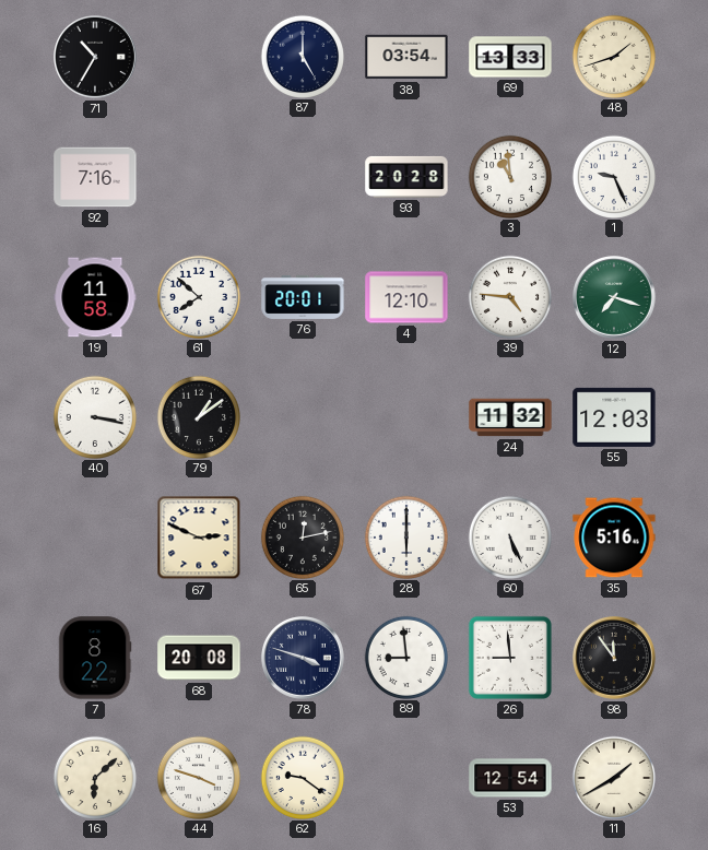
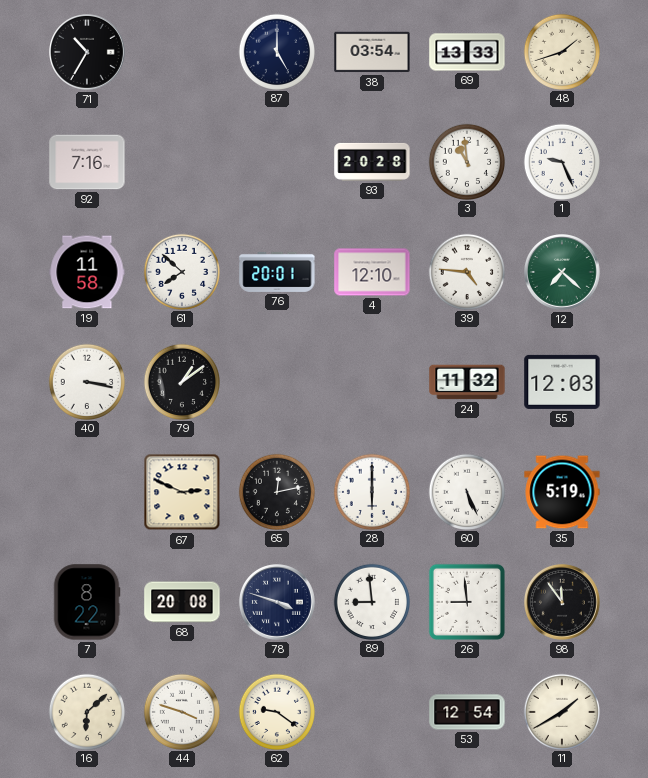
12: 7:18 -> 7:22 (563, 273)
35: 5:16 -> 5:19 (562, 492)
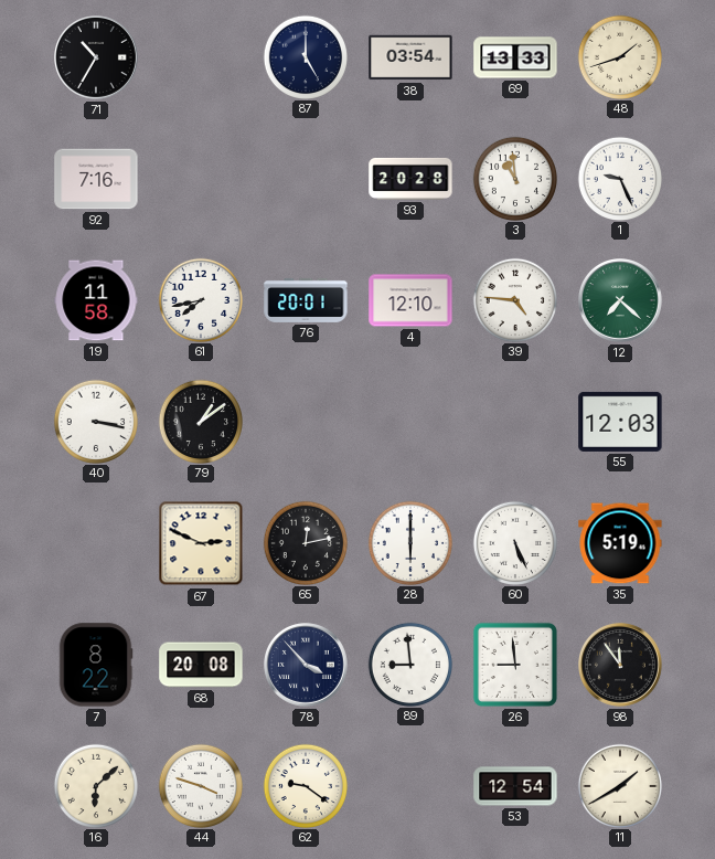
61: 7:52 -> 7:43 (200, 299)
24: 11:32 -> none (467, 382)
78: 3:48 -> 3:53 (307, 666)
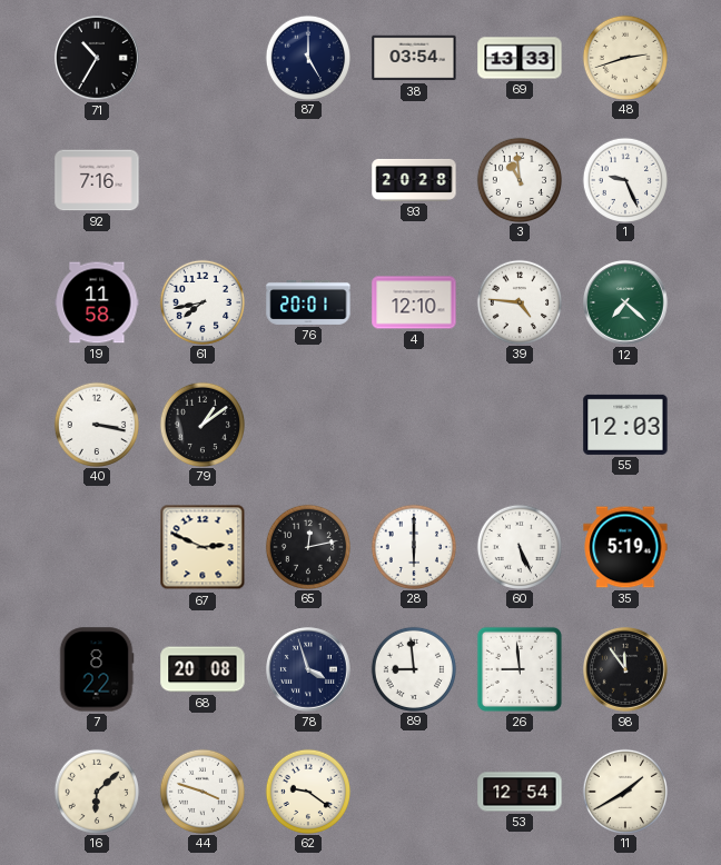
48: 1:42 -> 2:42 (624, 57)
78: 3:53 -> 3:57 (309, 670)
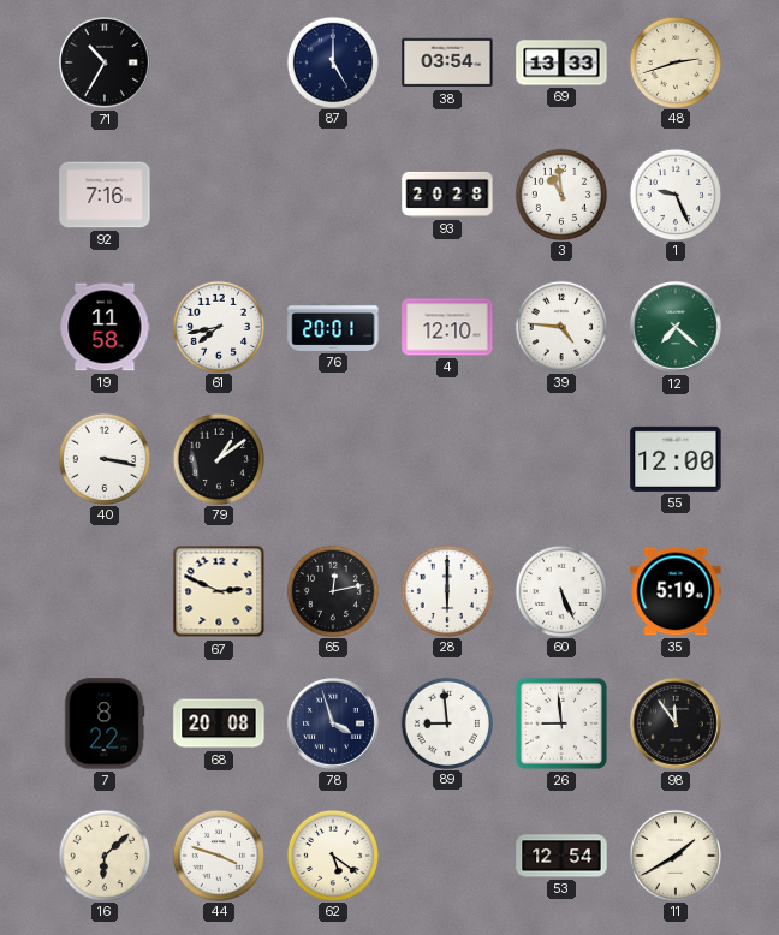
55: 12:03 -> 12:00 (676, 459)
62: 9:21 -> 5:21 (332, 854)
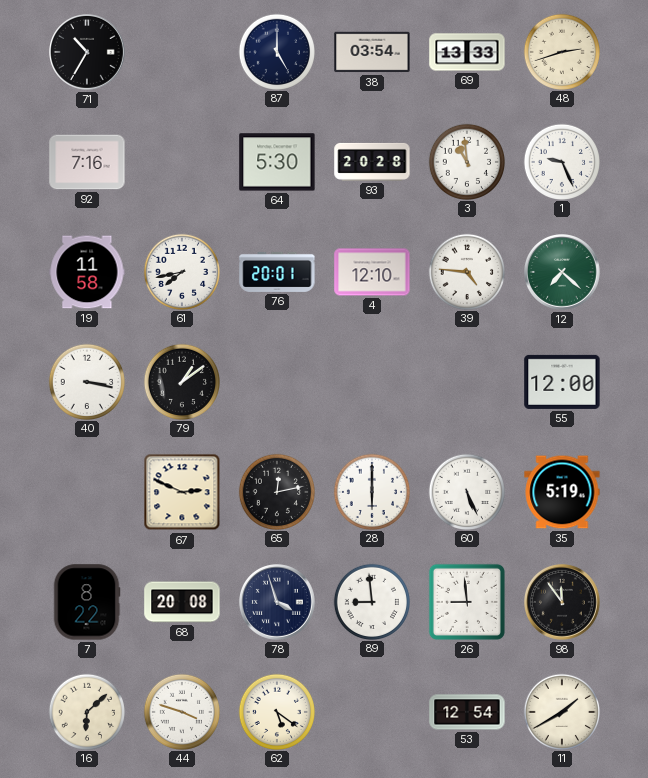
64: none -> 5:30 (277, 162)
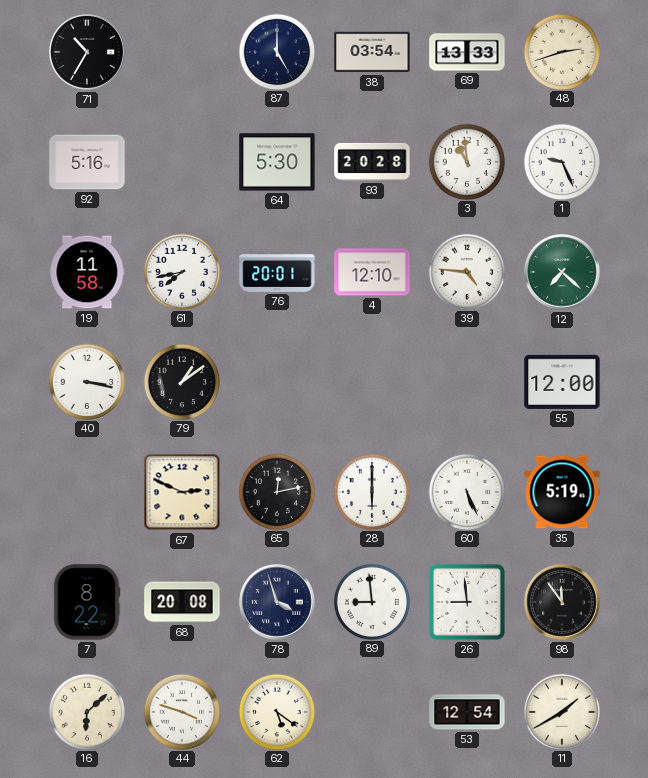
92: 7:16 -> 5:16 (87, 162)
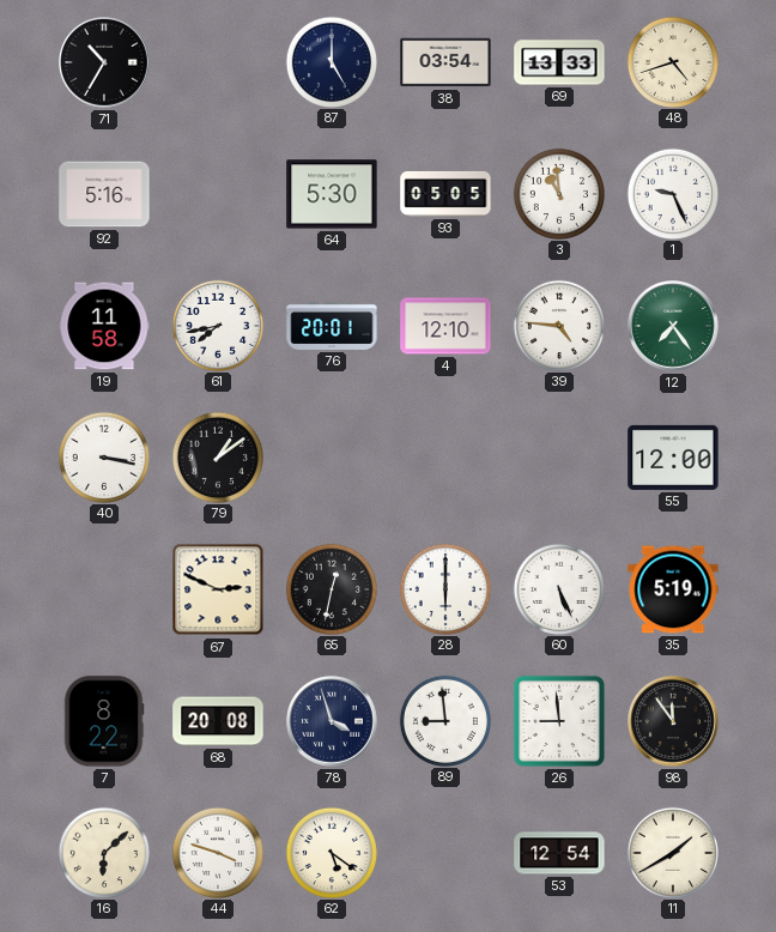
48: 2:42 -> 4:42 (672, 61)
93: 20:28 -> 05:05 (445, 194)
12: 7:22 -> 7:24 (674, 327)
65: 12:13 -> 12:32 (331, 588)
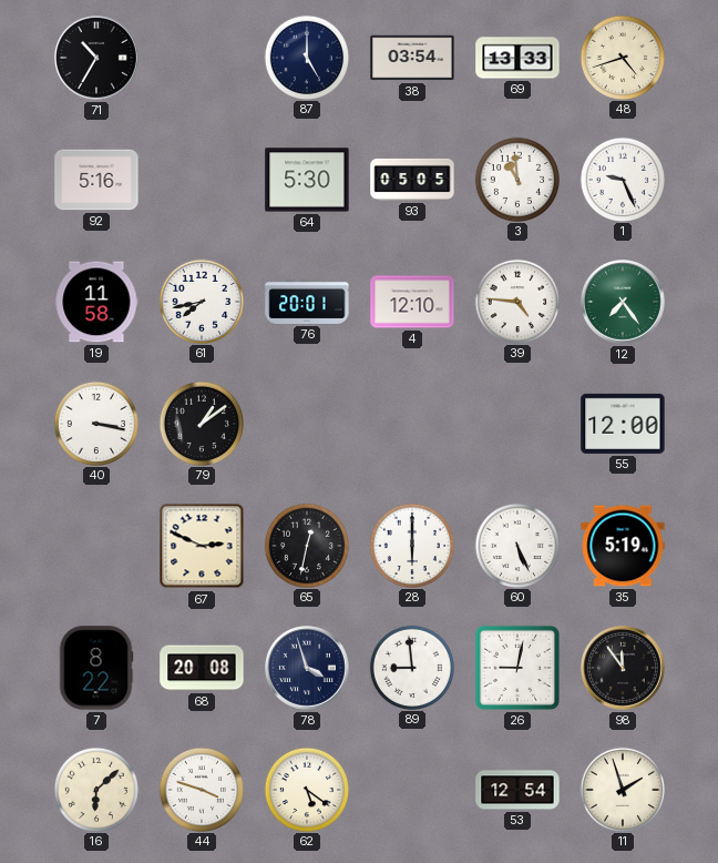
26: 8:59 -> 9:02 (517, 668)
11: 1:40 -> 1:57 (622, 789)
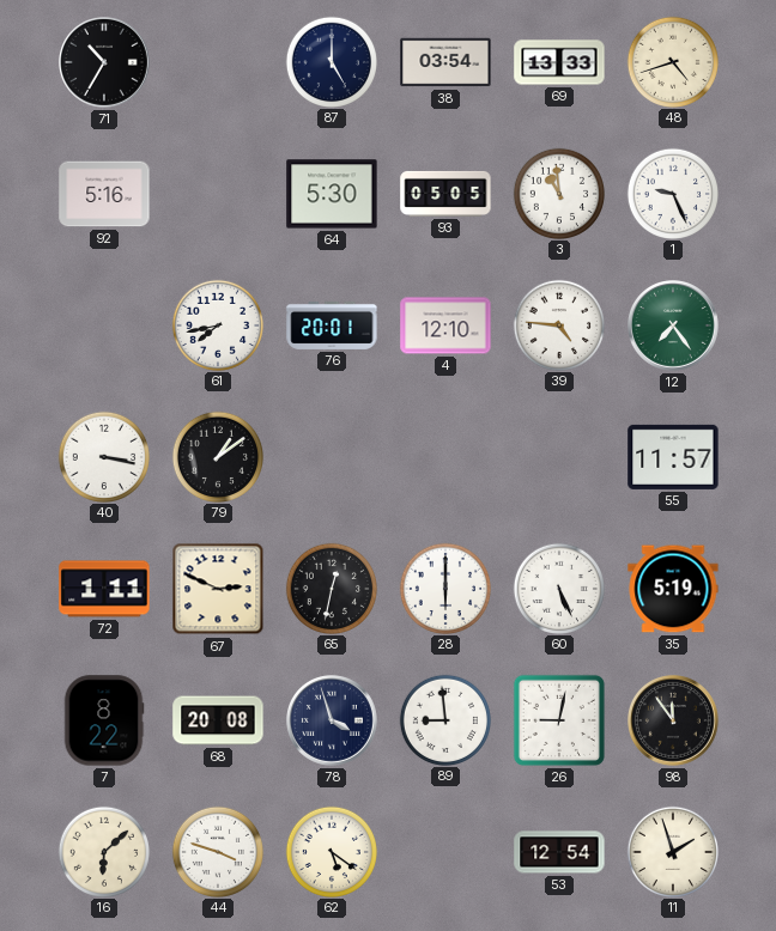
19: 11:58 -> none (96, 302)
55: 12:00 -> 11:57 (673, 457)
72: none -> 1:11 (104, 589)
